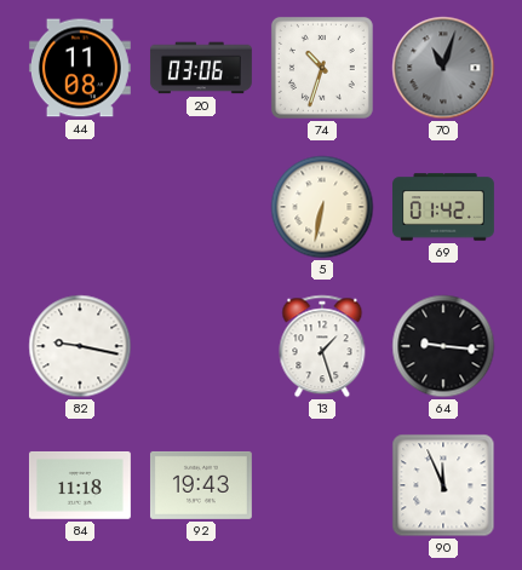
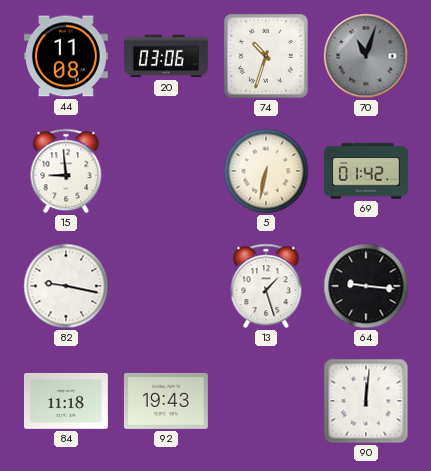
15: none -> 8:59 (66, 171)
90: 11:56 -> 12:01 (366, 401)
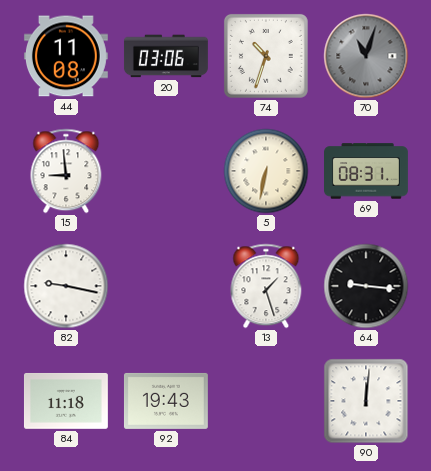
69: 01:42 -> 08:31 (367, 171)
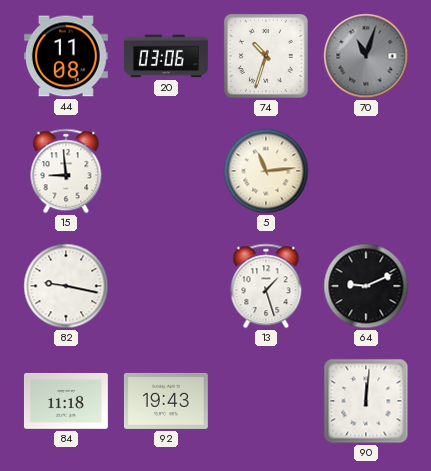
5: 6:32 -> 11:14 (266, 171)
69: 08:31 -> none (367, 171)
64: 9:16 -> 9:11 (366, 286)
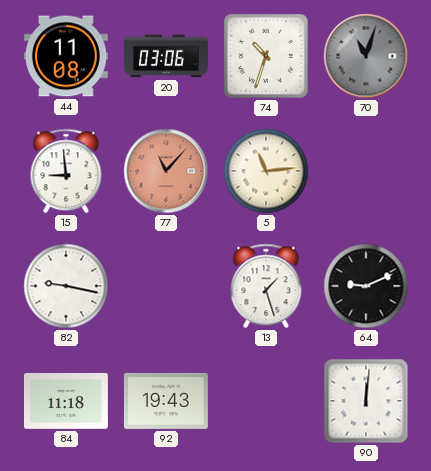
77: none -> 11:07 (166, 171)
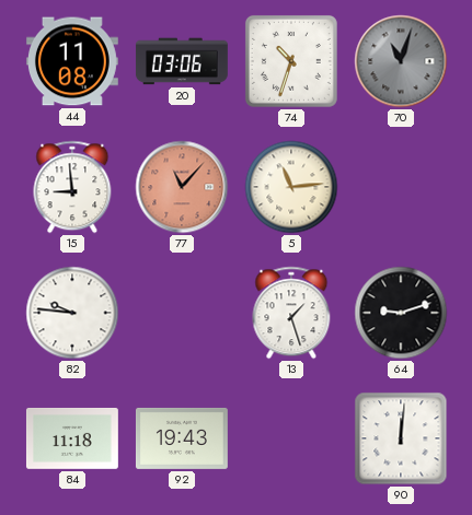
82: 9:17 -> 9:46 (72, 313)
64: 9:11 -> 9:12 (401, 313)
